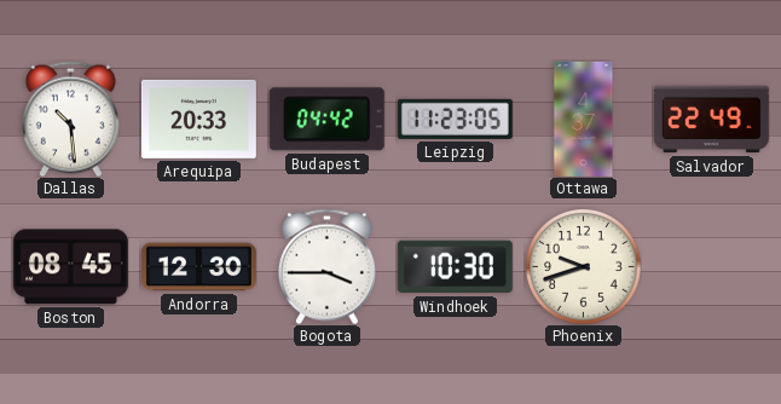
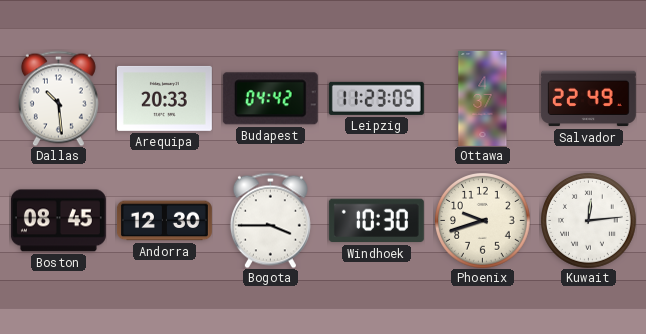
Kuwait: none -> 12:14 (589, 221)
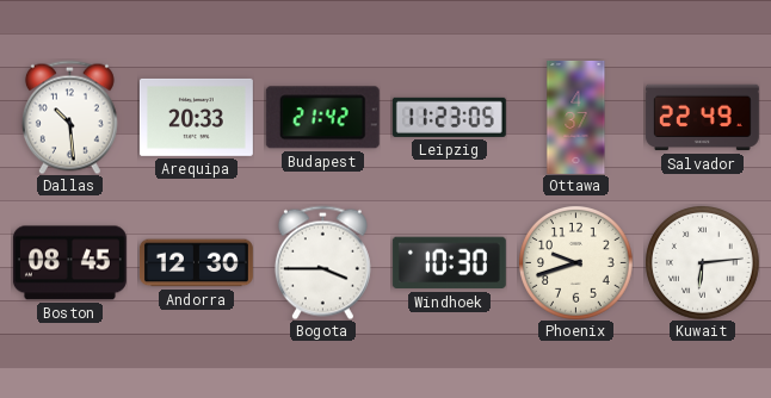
Budapest: 04:42 -> 21:42 (322, 118)
Kuwait: 12:14 -> 6:14 (703, 263)
